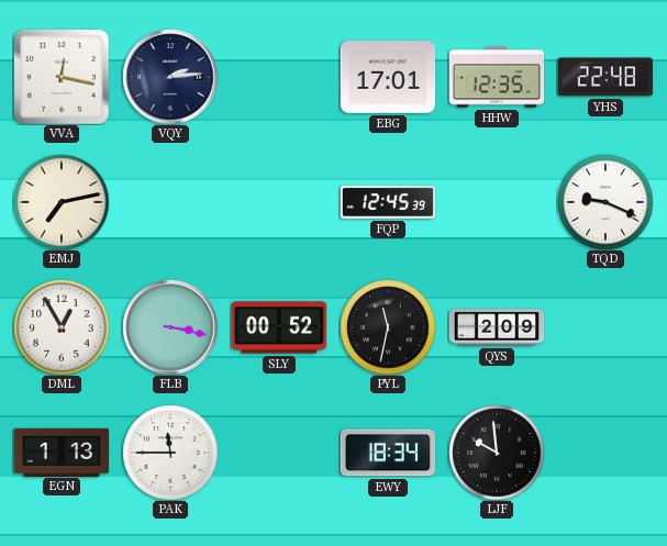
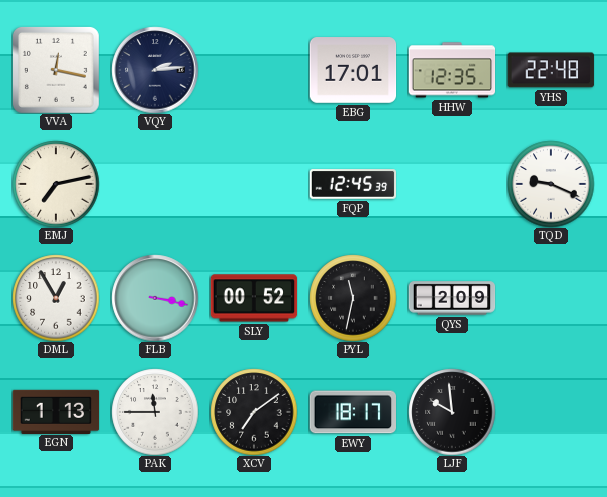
XCV: none -> 7:09 (254, 412)
EWY: 18:34 -> 18:17 (352, 412)
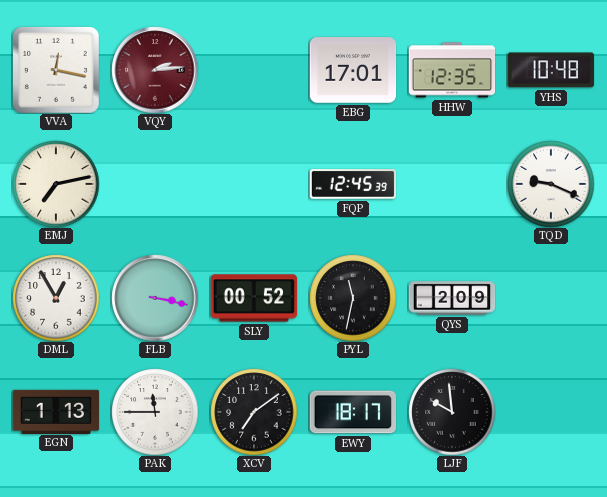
VQY dial: navy -> burgundy (155, 70)
YHS: 22:48 -> 10:48 (550, 70)
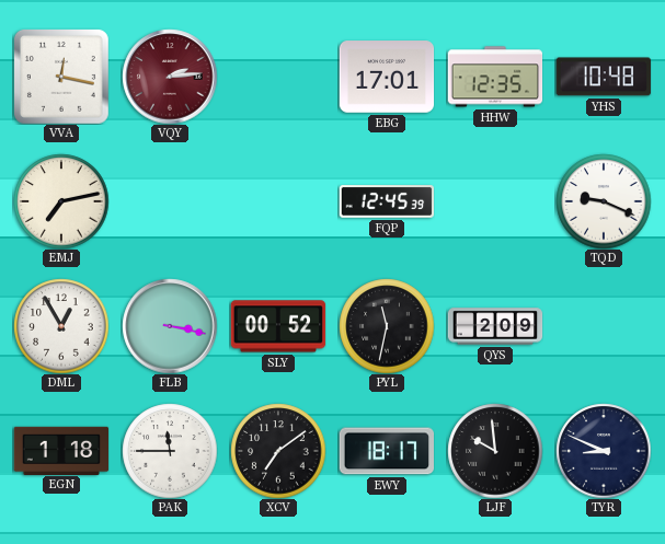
EGN: 1:13 -> 1:18 (61, 450)
TYR: none -> 8:49 (604, 451)
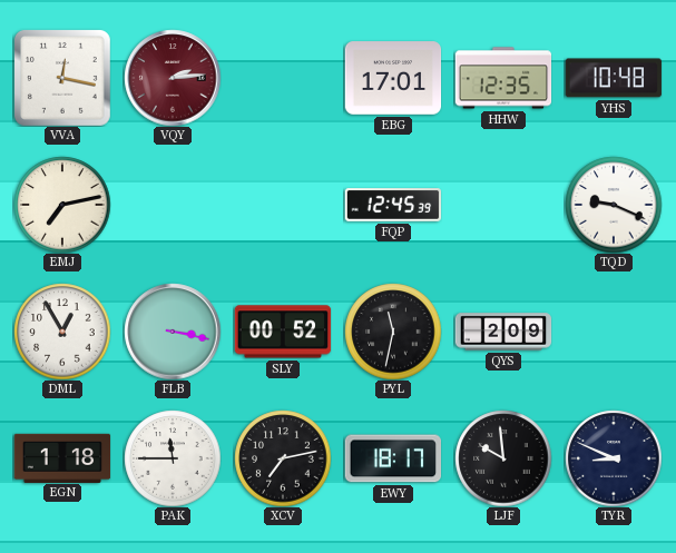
XCV: 7:09 -> 7:13 (283, 458)
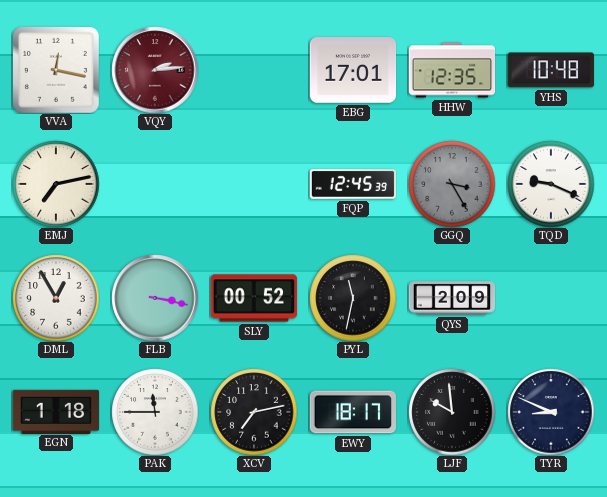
GGQ: none -> 3:25 (452, 184)
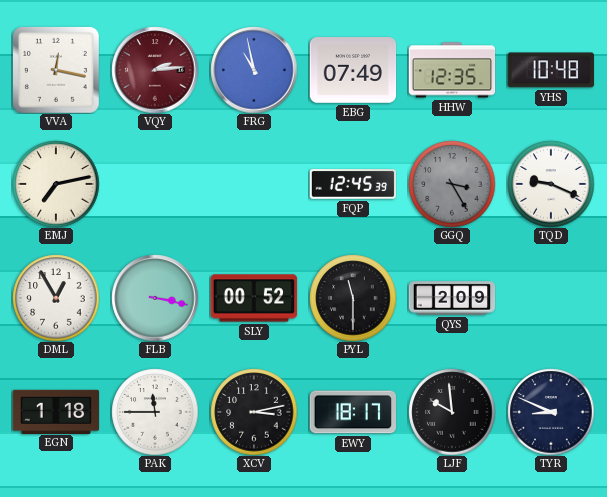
FRG: none -> 10:58 (254, 70)
EBG: 17:01 -> 07:49 (353, 70)
PYL: 11:32 -> 11:30 (353, 298)
XCV: 7:13 -> 3:13 (254, 412)
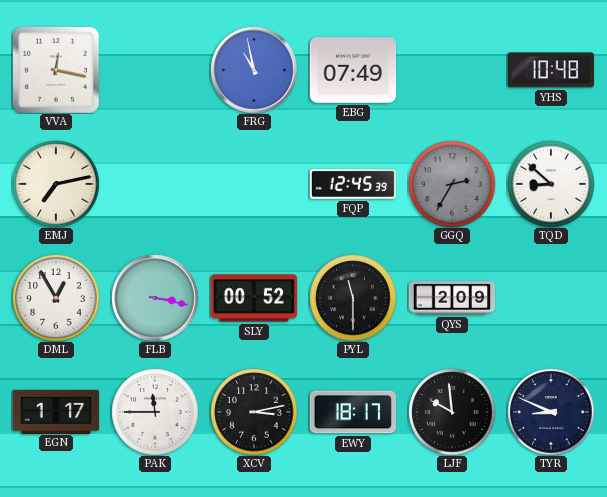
VQY: 2:14 -> none (155, 70)
HHW: 12:35 -> none (452, 70)
GGQ: 3:25 -> 2:35 (452, 184)
TQD: 9:19 -> 8:52 (551, 184)
EGN: 1:18 -> 1:17 (56, 411)
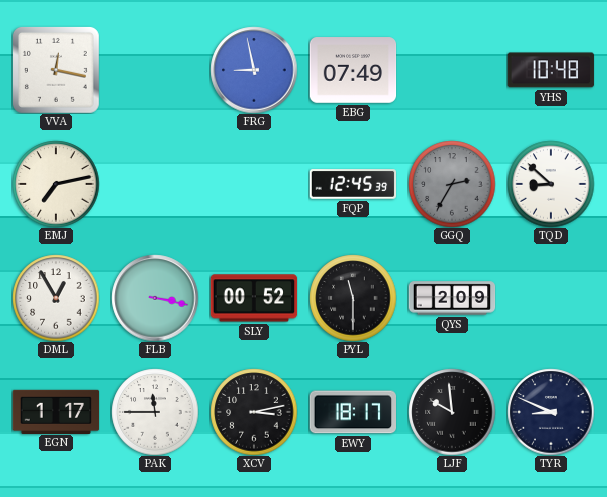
FRG: 10:58 -> 8:58 (254, 70)
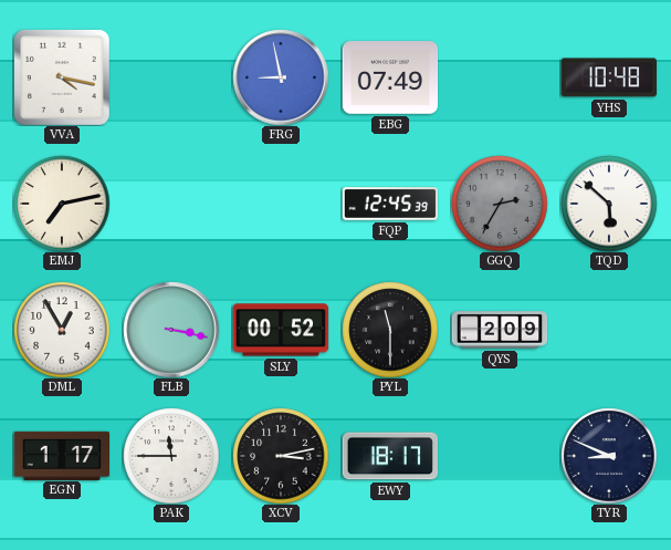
VVA: 12:17 -> 4:17 (62, 77)
TQD: 8:52 -> 5:52 (609, 204)
LJF: 9:59 -> none (452, 412)
